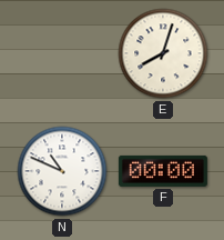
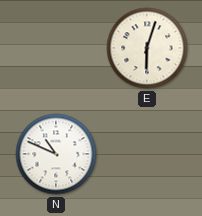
E: 8:03 -> 6:03 (147, 48)
F: 00:00 -> none (163, 171)
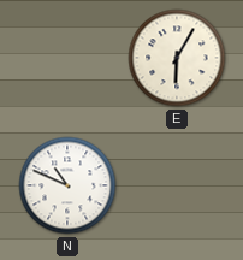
E: 6:03 -> 6:05 (177, 58)
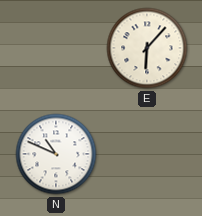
E: 6:05 -> 6:07 (147, 48)
